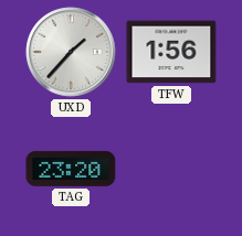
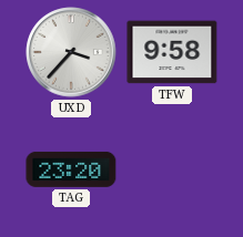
UXD: 1:37 -> 3:37 (71, 52)
TFW: 1:56 -> 9:58 (172, 52)
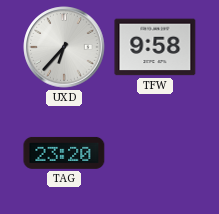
UXD: 3:37 -> 6:37 (64, 47)
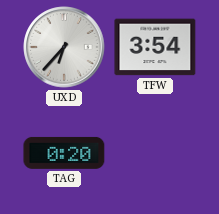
TFW: 9:58 -> 3:54 (155, 47)
TAG: 23:20 -> 0:20 (64, 153)
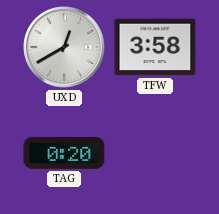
UXD: 6:37 -> 12:40 (64, 47)
TFW: 3:54 -> 3:58 (155, 47)
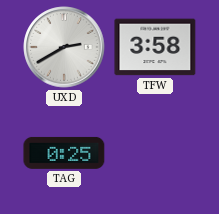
UXD: 12:40 -> 2:40 (64, 47)
TAG: 0:20 -> 0:25 (64, 153)
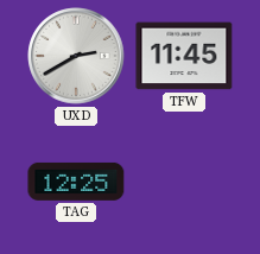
TFW: 3:58 -> 11:45 (184, 56)
TAG: 0:25 -> 12:25 (76, 182)
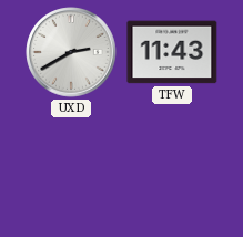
TFW: 11:45 -> 11:43 (172, 52)
TAG: 12:25 -> none (76, 182)
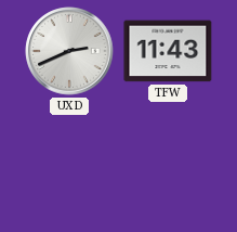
UXD: 2:40 -> 2:41 (69, 51)
